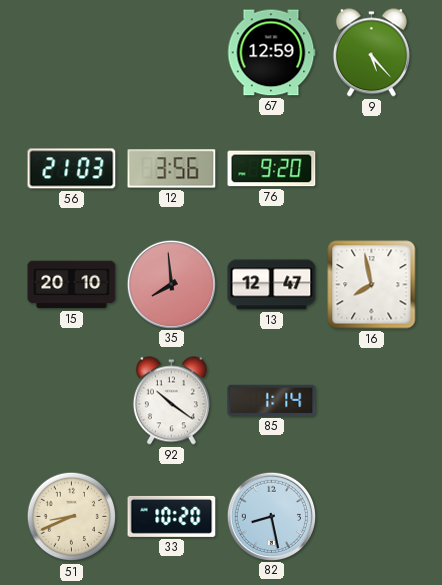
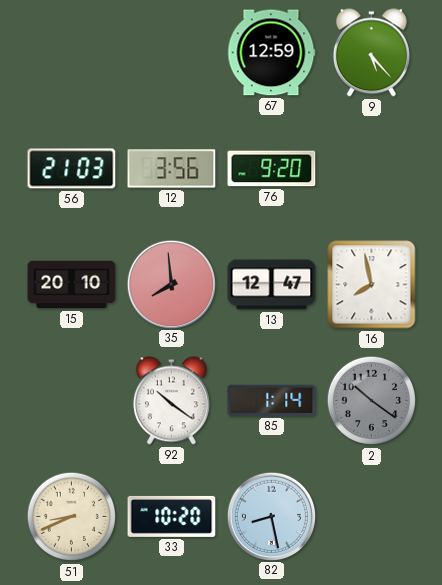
2: none -> 10:21 (372, 401)
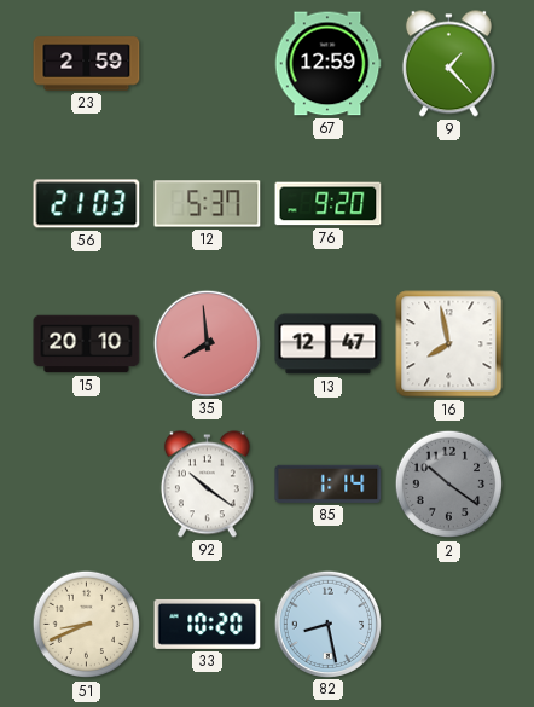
23: none -> 2:59 (87, 64)
9: 5:23 -> 1:23 (448, 64)
12: 3:56 -> 5:37 (208, 204)
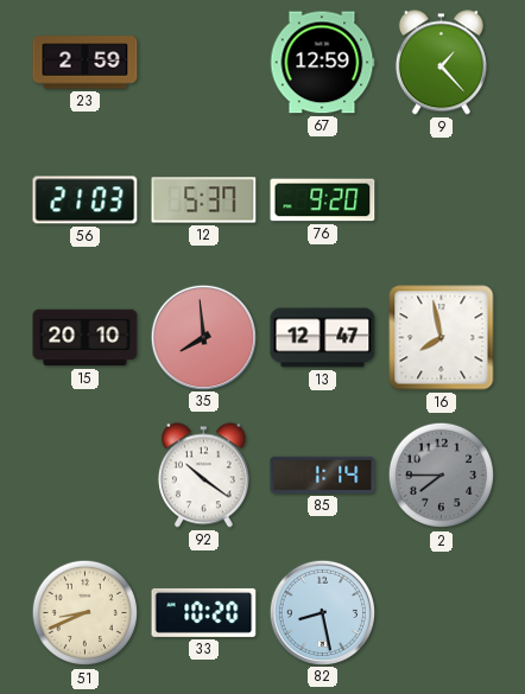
2: 10:21 -> 7:45 (442, 476)
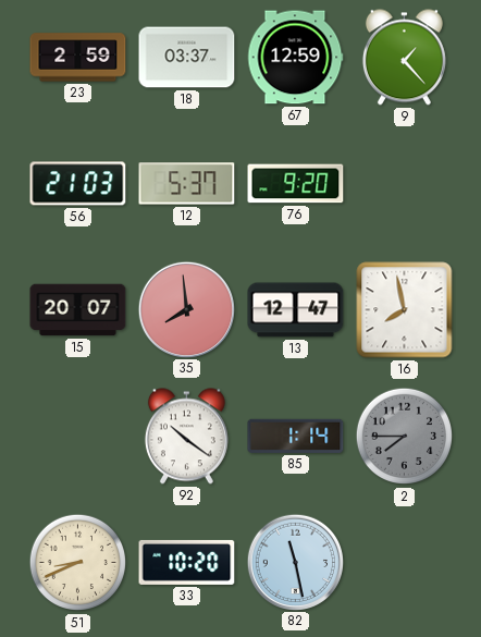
18: none -> 03:37 (187, 58)
15: 20:10 -> 20:07 (78, 310)
82: 8:28 -> 11:28 (295, 562)
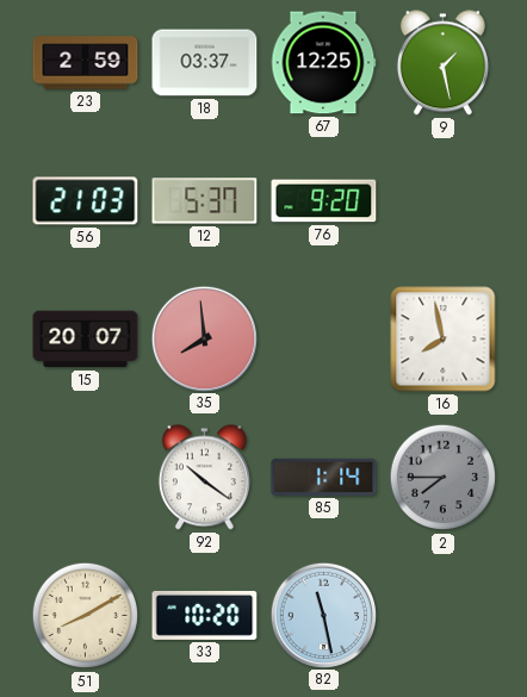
67: 12:59 -> 12:25 (323, 63)
9: 1:23 -> 1:28 (442, 63)
13: 12:47 -> none (296, 310)
51: 8:41 -> 8:10 (86, 616)
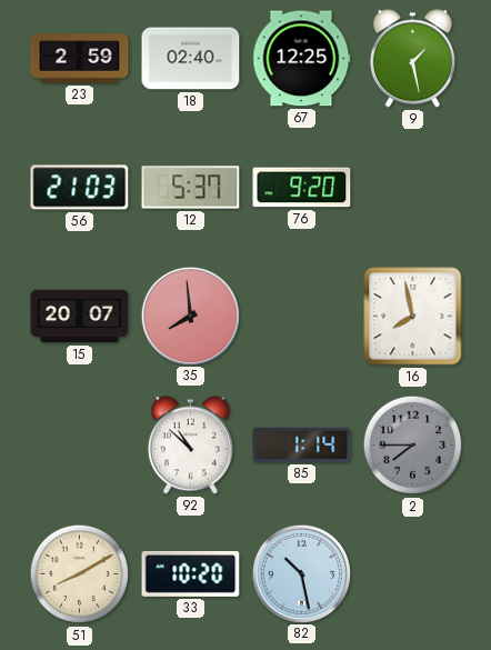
18: 03:37 -> 02:40 (191, 59)
92: 10:21 -> 10:52 (190, 446)
82: 11:28 -> 10:28 (301, 573)
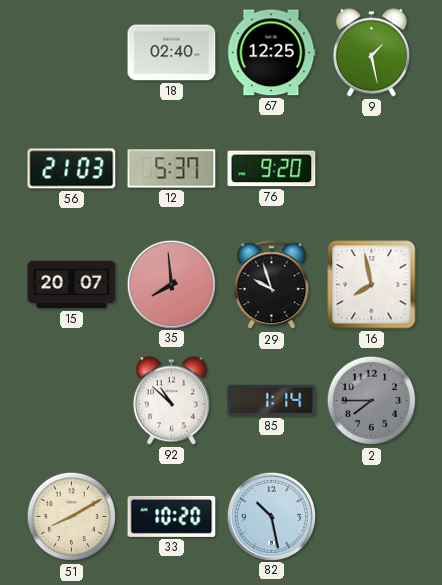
23: 2:59 -> none (80, 59)
29: none -> 9:57 (272, 285)
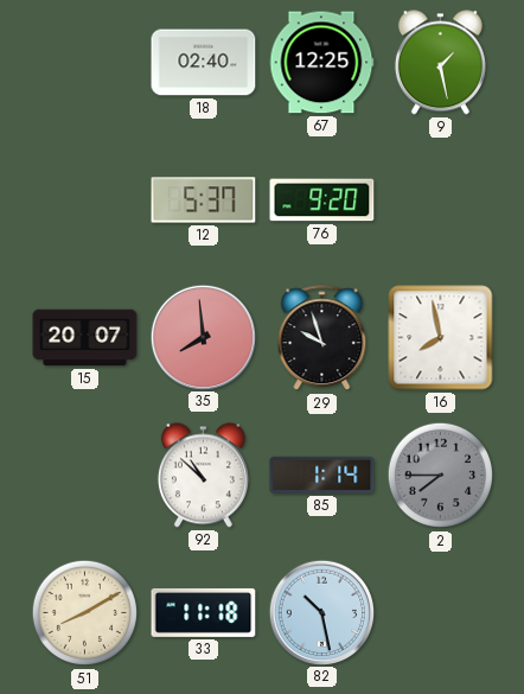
56: 21:03 -> none (72, 169)
33: 10:20 -> 11:18 (204, 612)
